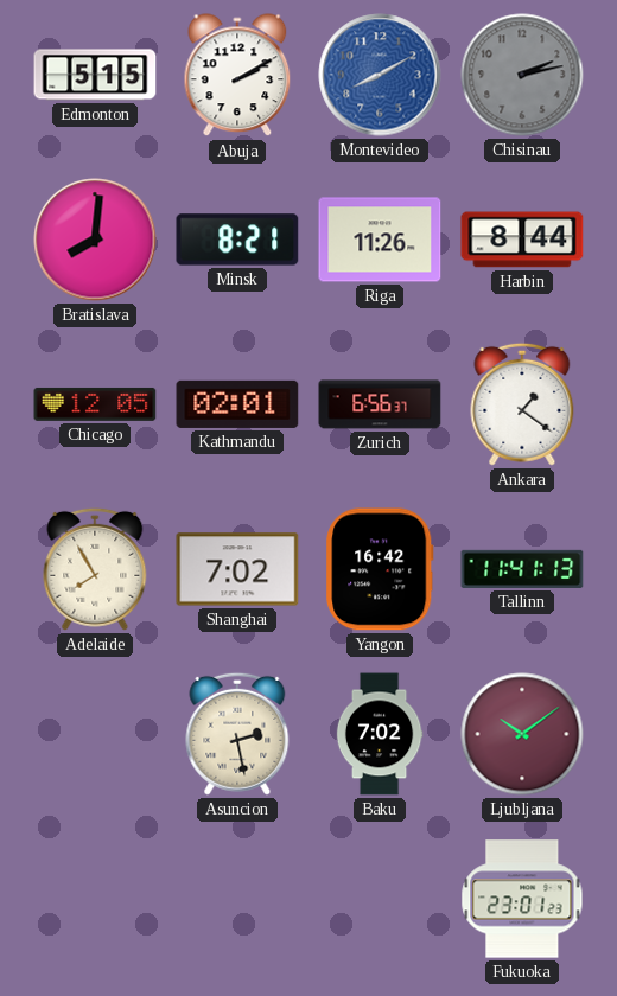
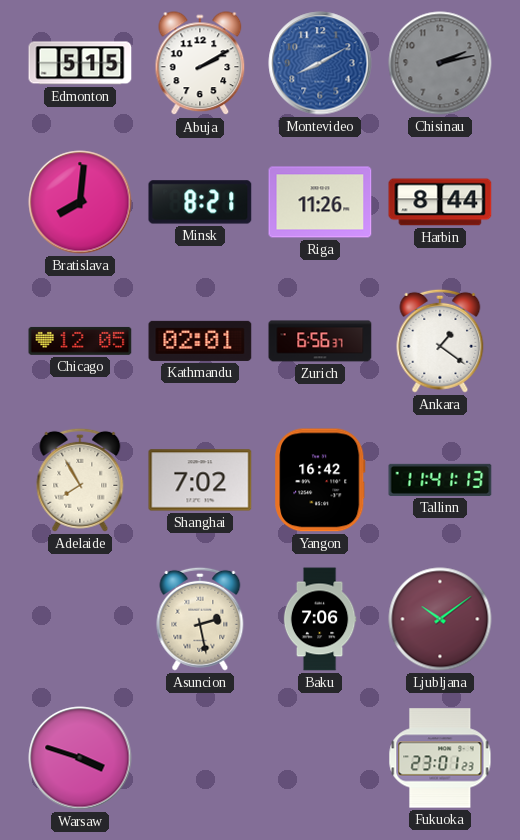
Baku: 7:02 -> 7:06 (320, 619)
Warsaw: none -> 3:48 (80, 758)
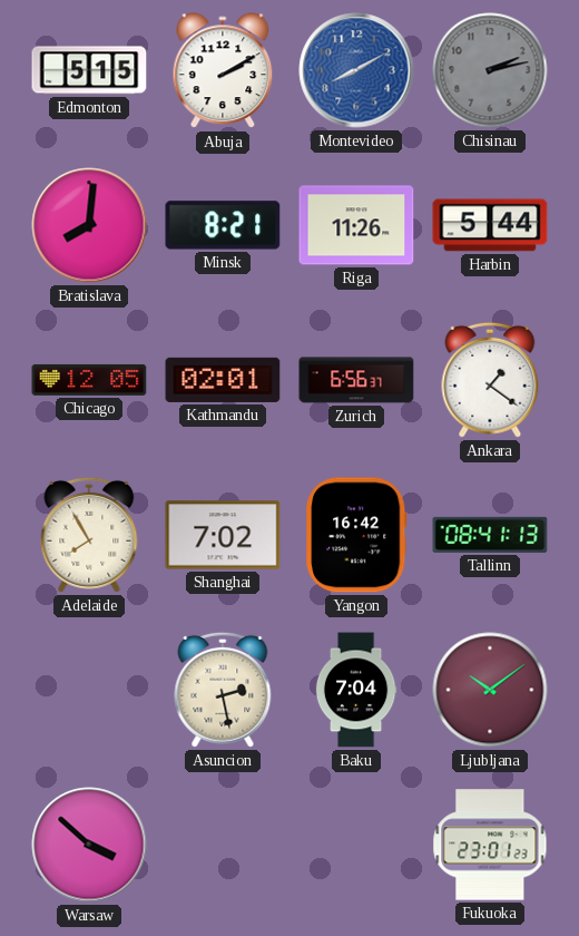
Harbin: 8:44 -> 5:44 (490, 225)
Tallinn: 11:41 -> 08:41 (490, 535)
Baku: 7:06 -> 7:04 (356, 690)
Warsaw: 3:48 -> 3:52 (89, 845)
